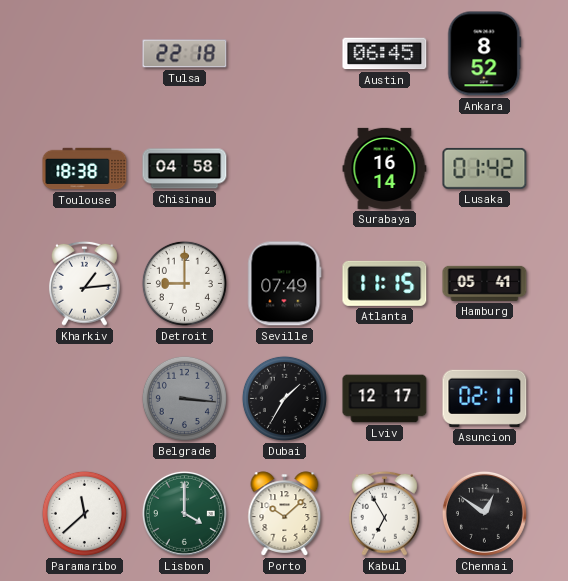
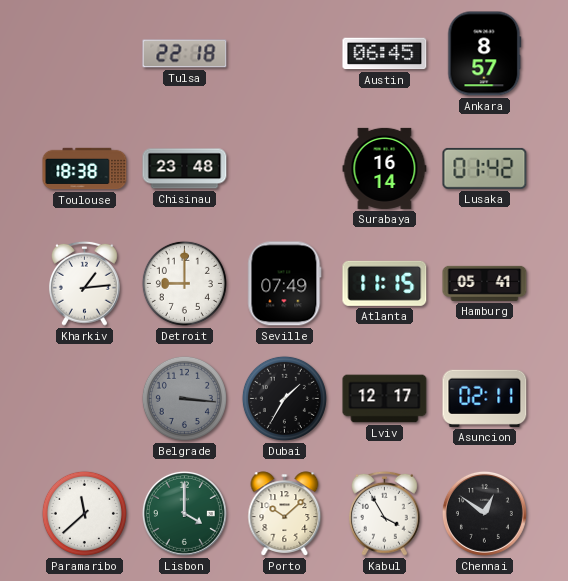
Ankara: 8:52 -> 8:57 (485, 54)
Chisinau: 04:58 -> 23:48 (185, 169)
Kabul: 6:55 -> 3:55 (384, 513)
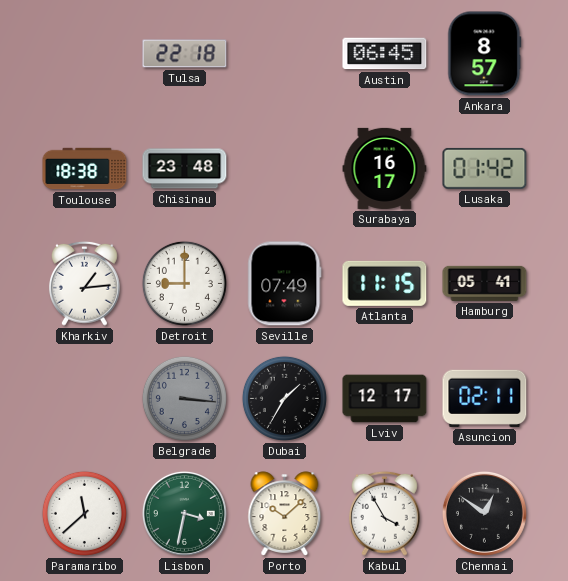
Surabaya: 16:14 -> 16:17 (385, 168)
Lisbon: 4:00 -> 3:32 (184, 513)
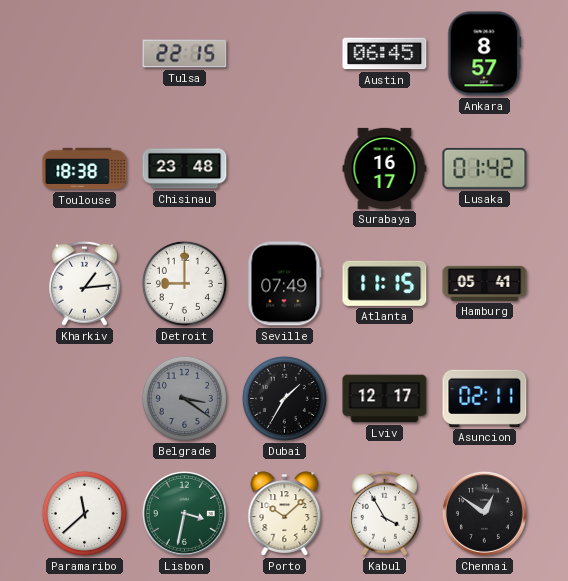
Tulsa: 22:18 -> 22:15 (185, 54)
Belgrade: 3:16 -> 3:21 (184, 398)
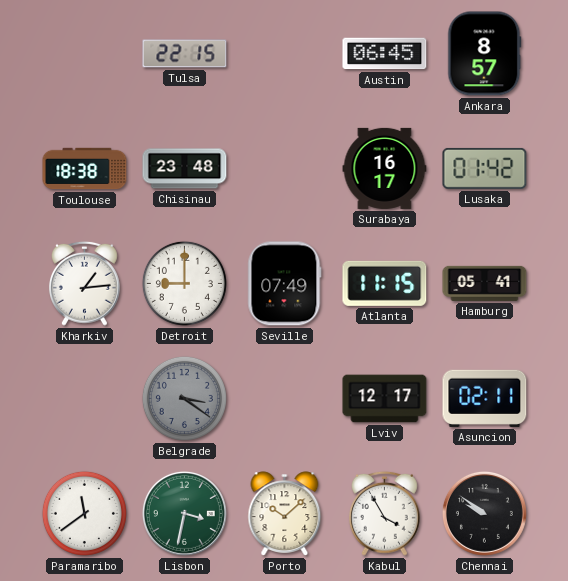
Dubai: 1:35 -> none (284, 398)
Paramaribo: 11:38 -> 11:39 (84, 513)
Chennai: 12:51 -> 9:51 (484, 513)
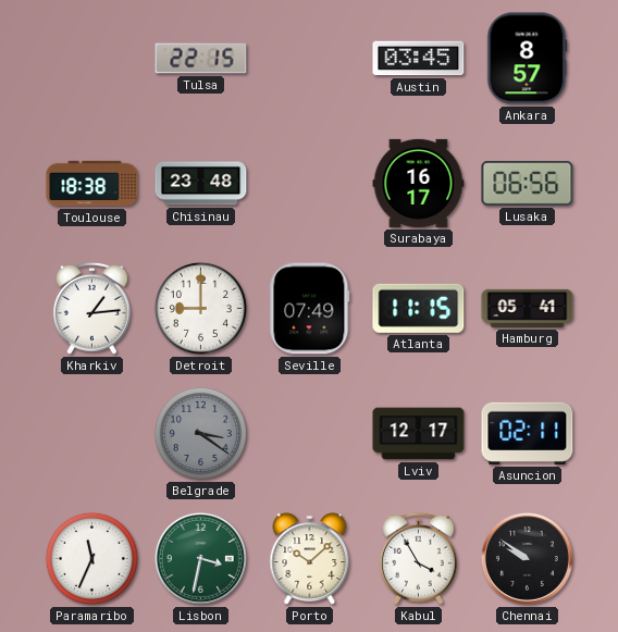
Austin: 06:45 -> 03:45 (419, 59)
Lusaka: 01:42 -> 06:56 (528, 183)
Paramaribo: 11:39 -> 11:34 (91, 558)
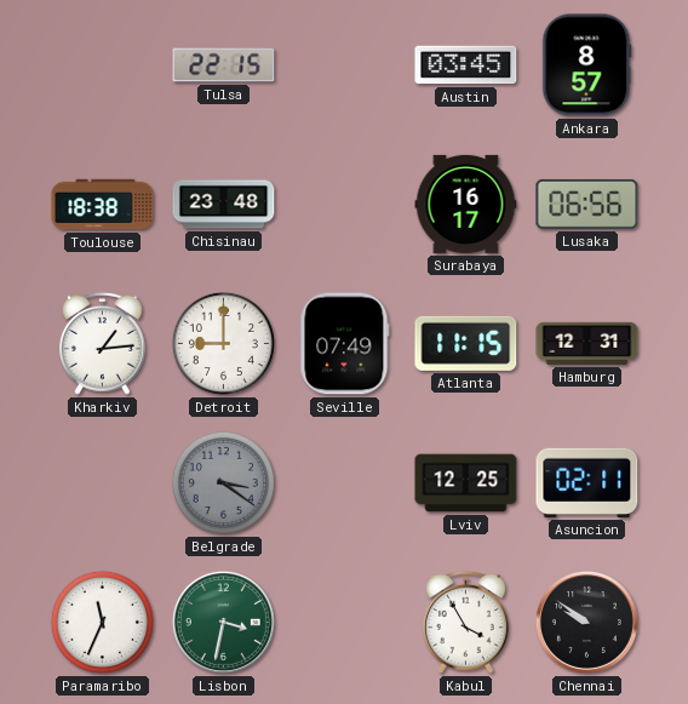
Hamburg: 05:41 -> 12:31 (587, 343)
Lviv: 12:17 -> 12:25 (466, 483)
Porto: 10:08 -> none (310, 559)
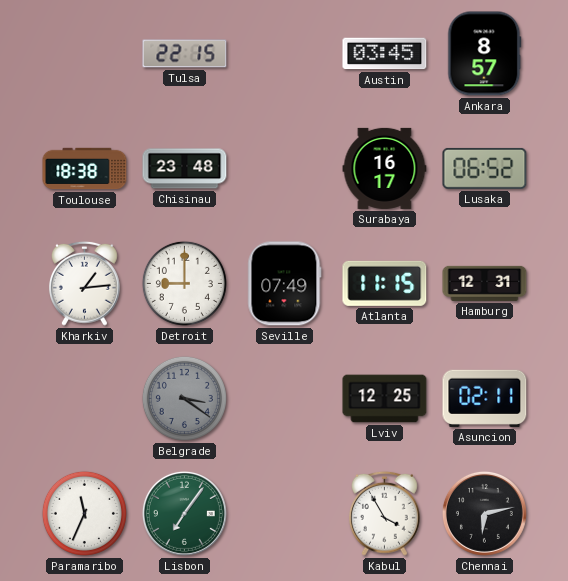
Lusaka: 06:56 -> 06:52 (485, 168)
Lisbon: 3:32 -> 7:06 (184, 513)
Chennai: 9:51 -> 6:13 (484, 513)
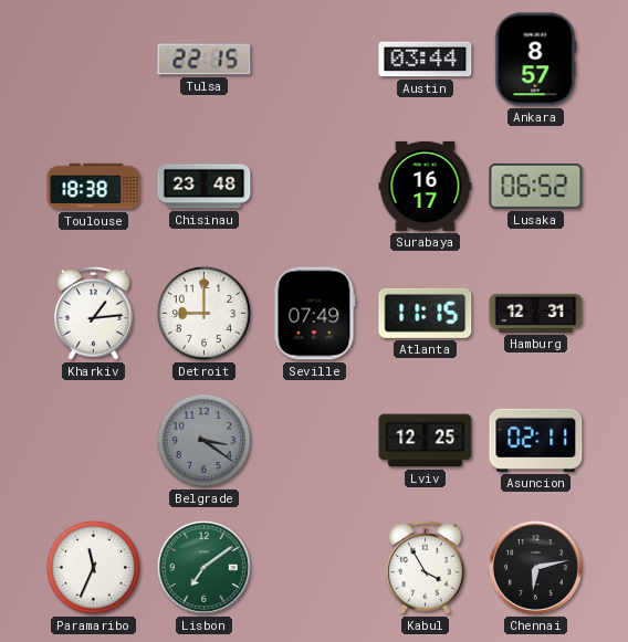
Austin: 03:45 -> 03:44 (426, 60)
Lisbon: 7:06 -> 7:09 (203, 567)
